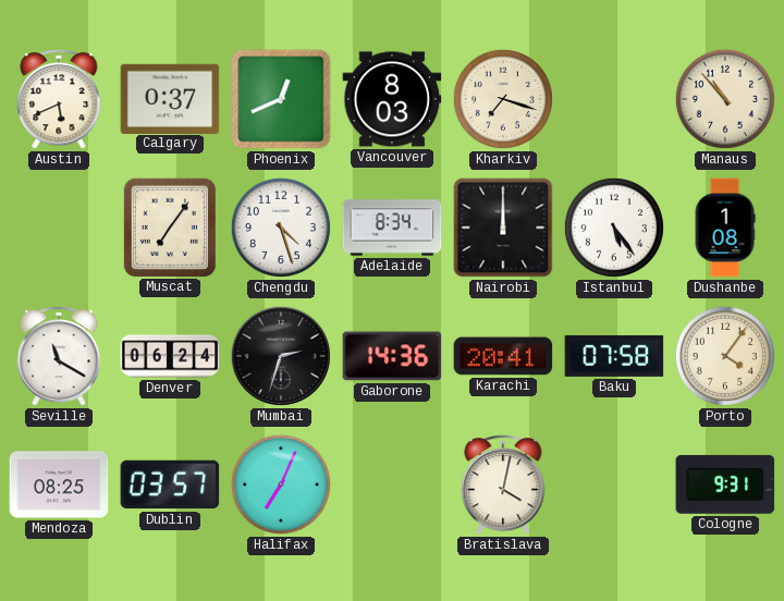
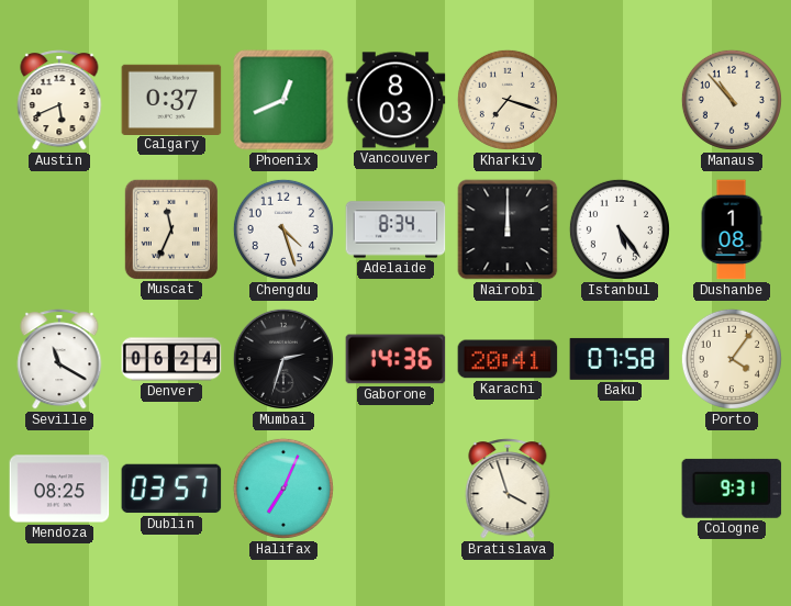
Muscat: 7:06 -> 11:34 (170, 228)
Bratislava: 4:02 -> 3:57 (508, 489)
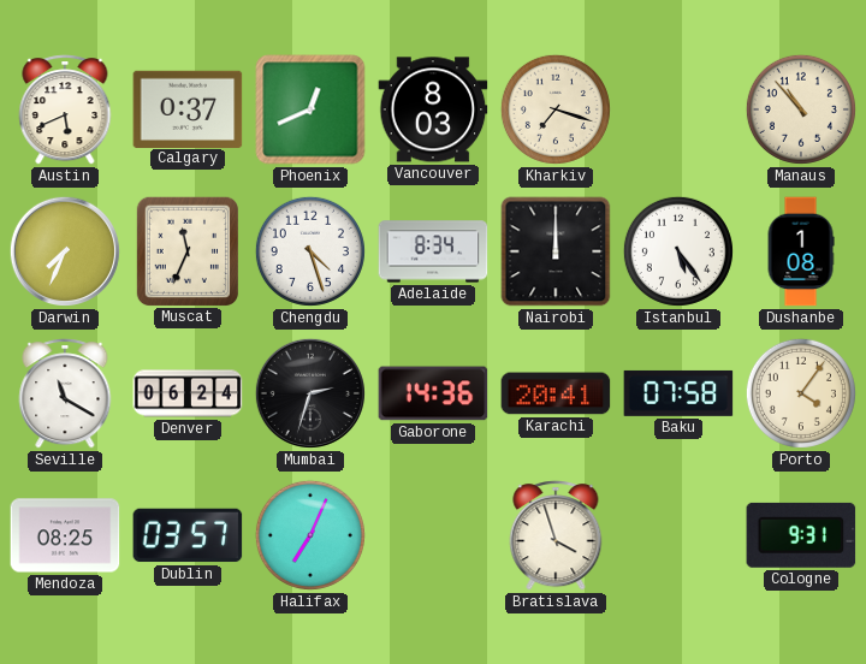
Darwin: none -> 7:34 (65, 251)
